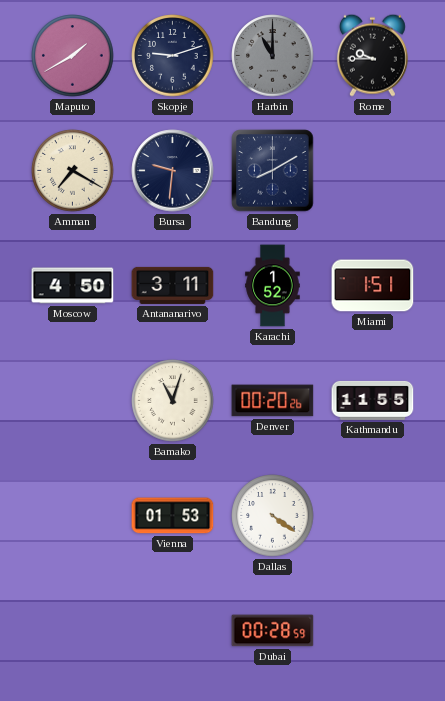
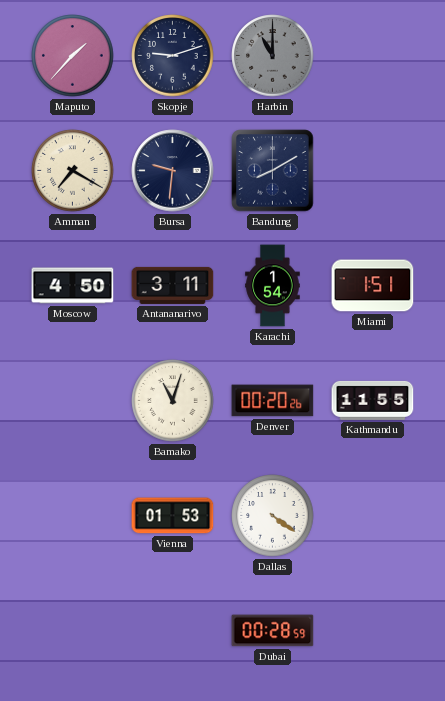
Maputo: 1:40 -> 1:37 (73, 56)
Rome: 9:45 -> none (372, 55)
Karachi: 1:52 -> 1:54 (273, 286)
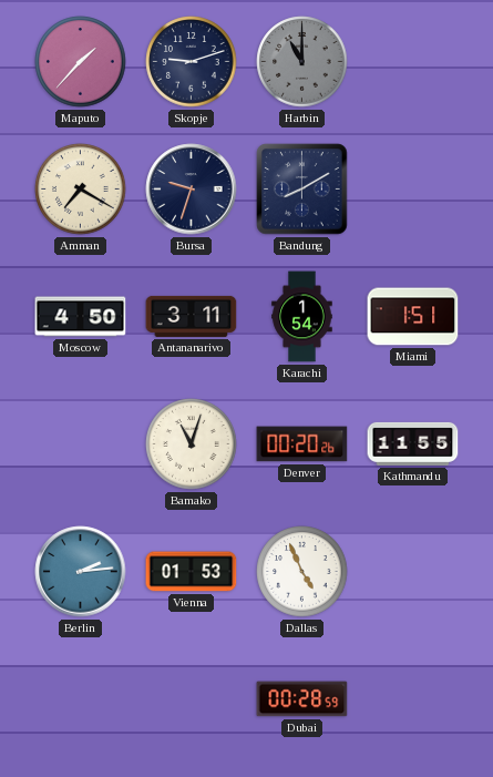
Bursa: 9:31 -> 9:33 (192, 190)
Berlin: none -> 2:14 (81, 572)
Dallas: 4:21 -> 4:56 (302, 572)
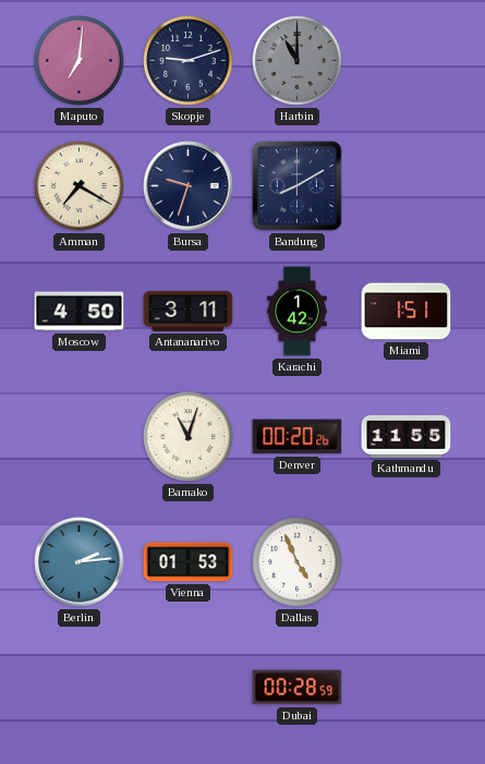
Maputo: 1:37 -> 7:01 (80, 61)
Karachi: 1:54 -> 1:42 (298, 312)
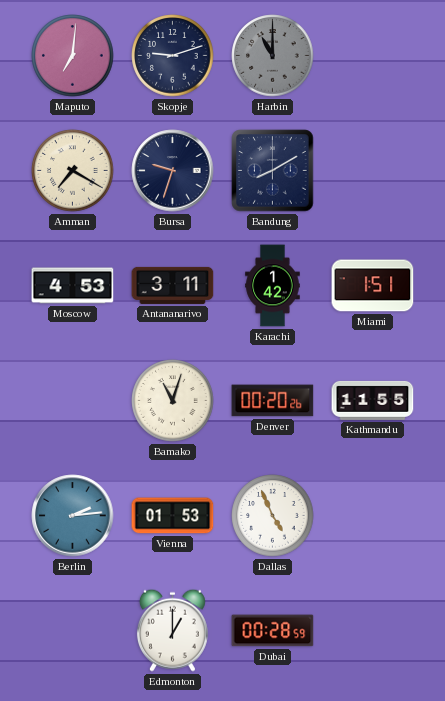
Moscow: 4:50 -> 4:53 (73, 286)
Edmonton: none -> 1:00 (172, 630)
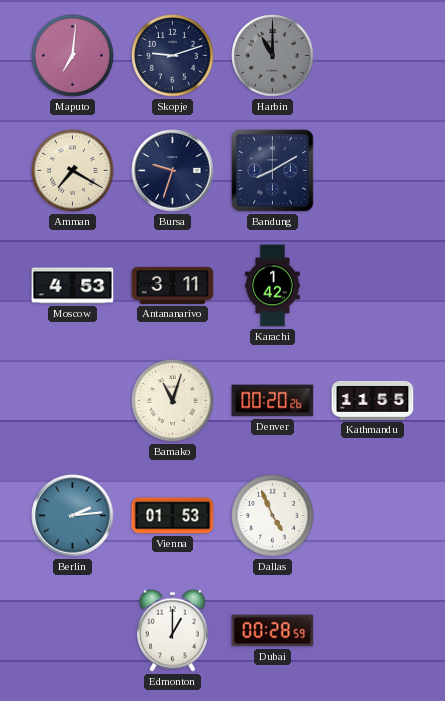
Miami: 1:51 -> none (373, 286)
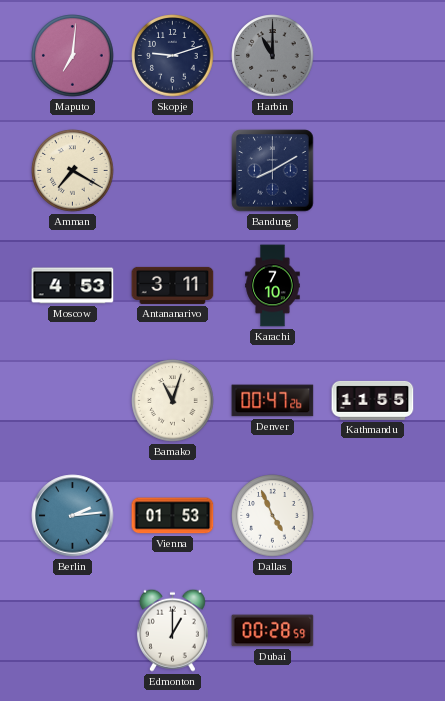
Bursa: 9:33 -> none (173, 171)
Karachi: 1:42 -> 7:10 (273, 286)
Denver: 00:20 -> 00:47 (273, 401)
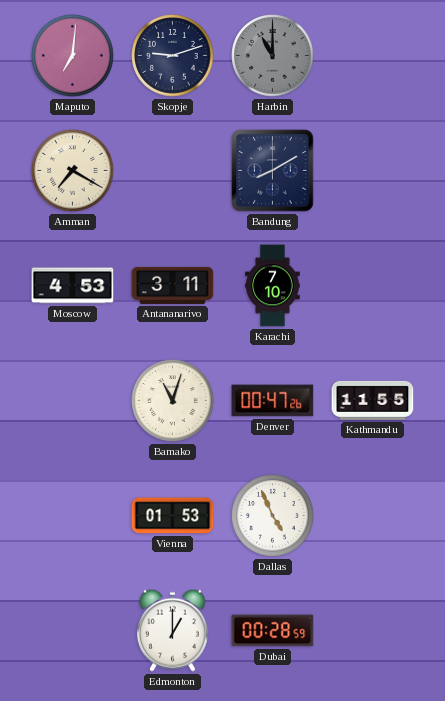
Berlin: 2:14 -> none (73, 516)
